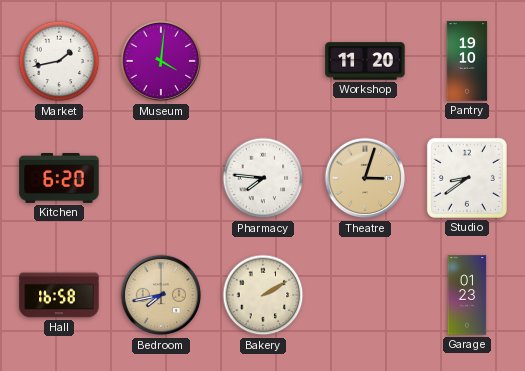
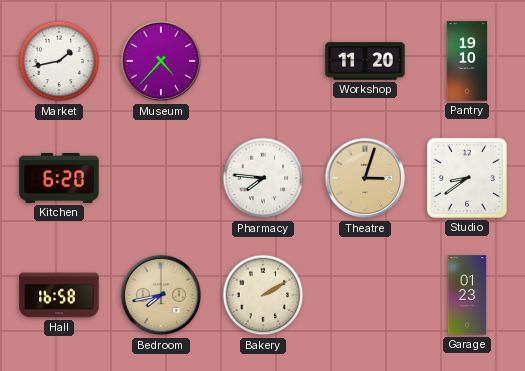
Museum: 4:01 -> 4:37 (161, 61)
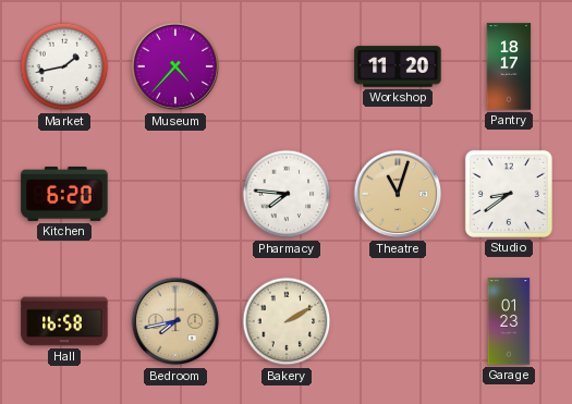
Pantry: 19:10 -> 18:17 (509, 66)
Theatre: 3:03 -> 11:03 (398, 194)
